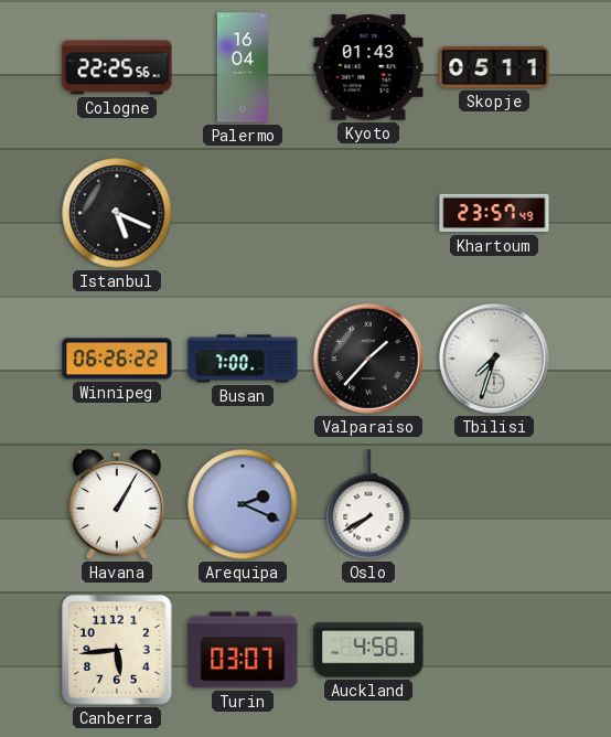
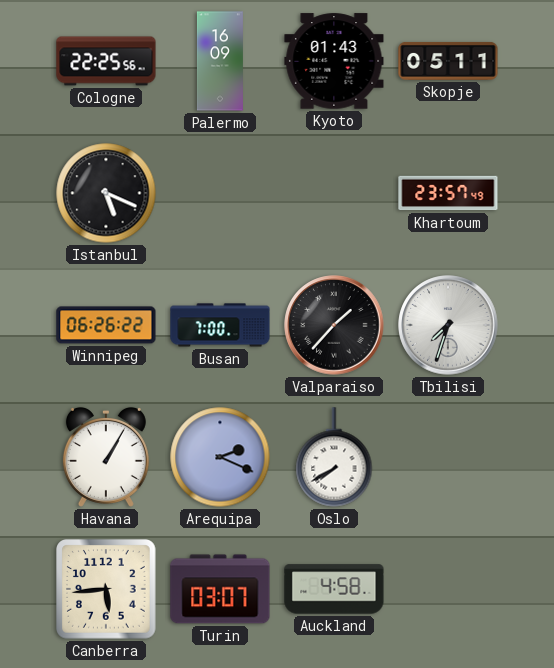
Palermo: 16:04 -> 16:09 (220, 61)
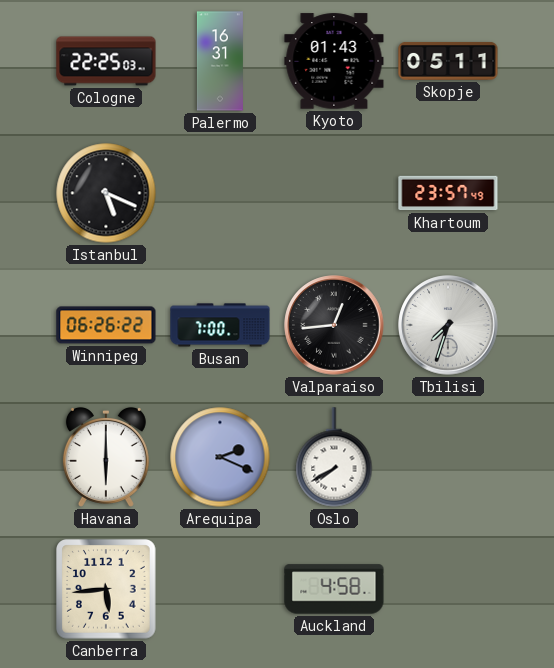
Cologne: 22:25:56 -> 22:25:03 (106, 61)
Palermo: 16:09 -> 16:31 (220, 61)
Valparaiso: 1:37 -> 12:44 (334, 325)
Havana: 1:05 -> 6:00 (106, 457)
Turin: 03:07 -> none (220, 589)
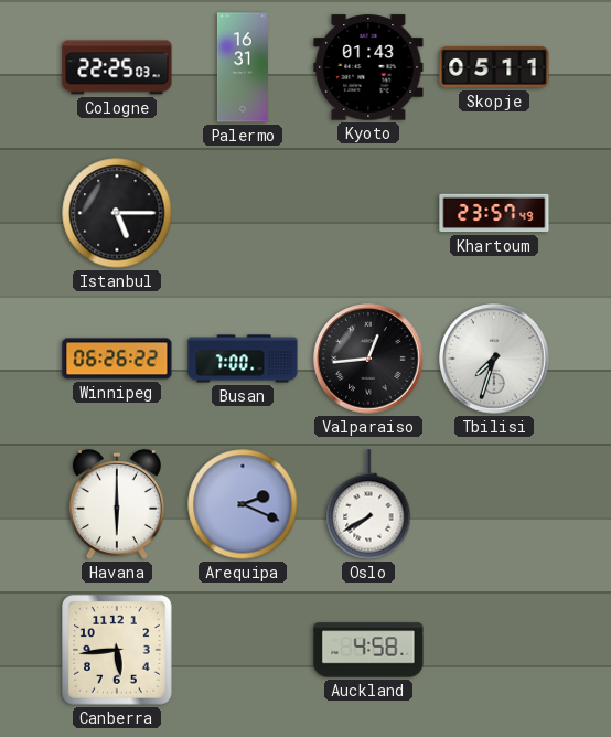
Istanbul: 5:19 -> 5:15 (117, 213)
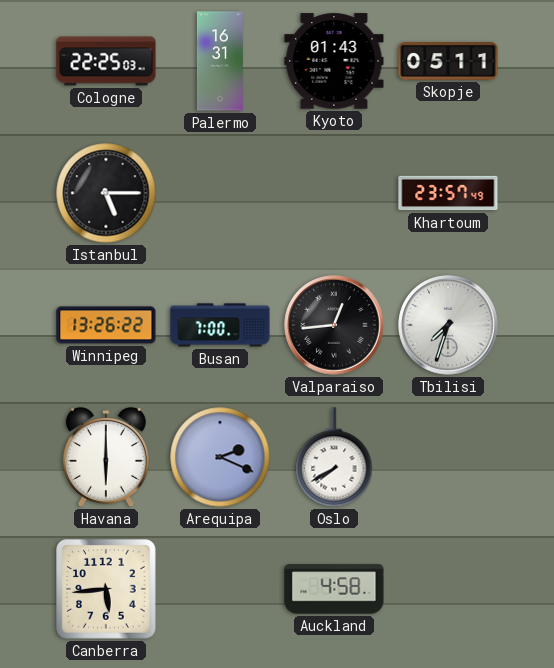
Winnipeg: 06:26 -> 13:26 (106, 325)
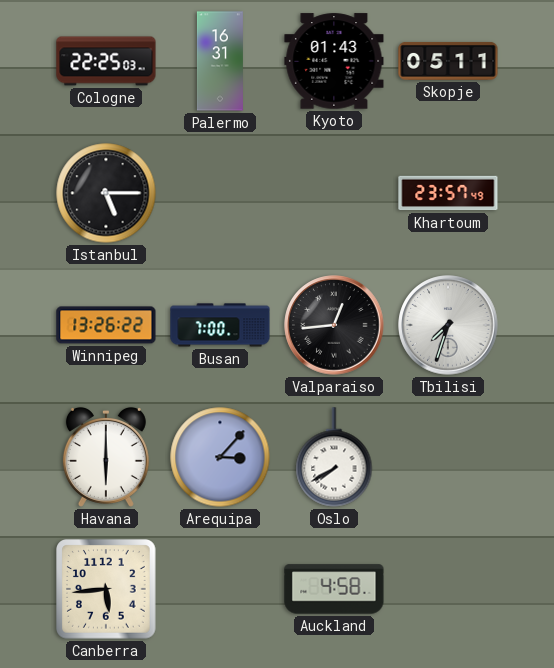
Arequipa: 2:19 -> 3:07 (220, 457)
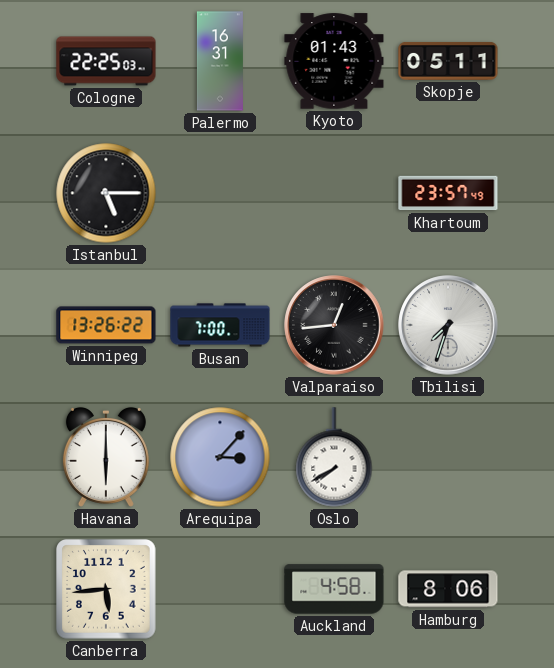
Hamburg: none -> 8:06 (448, 589)
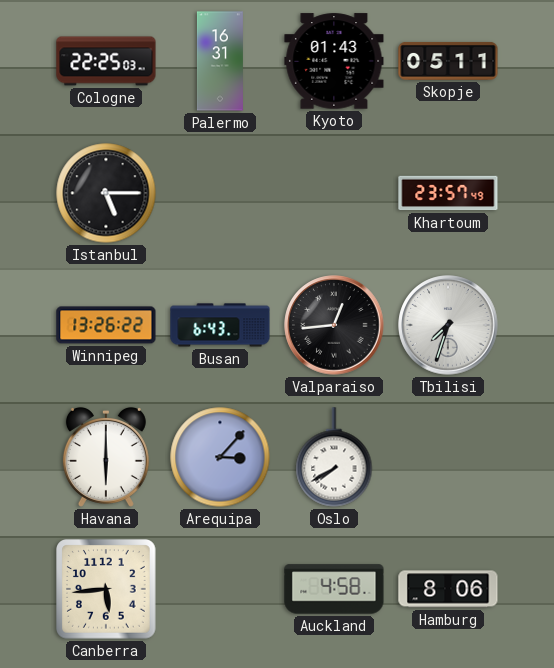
Busan: 7:00 -> 6:43 (220, 325)
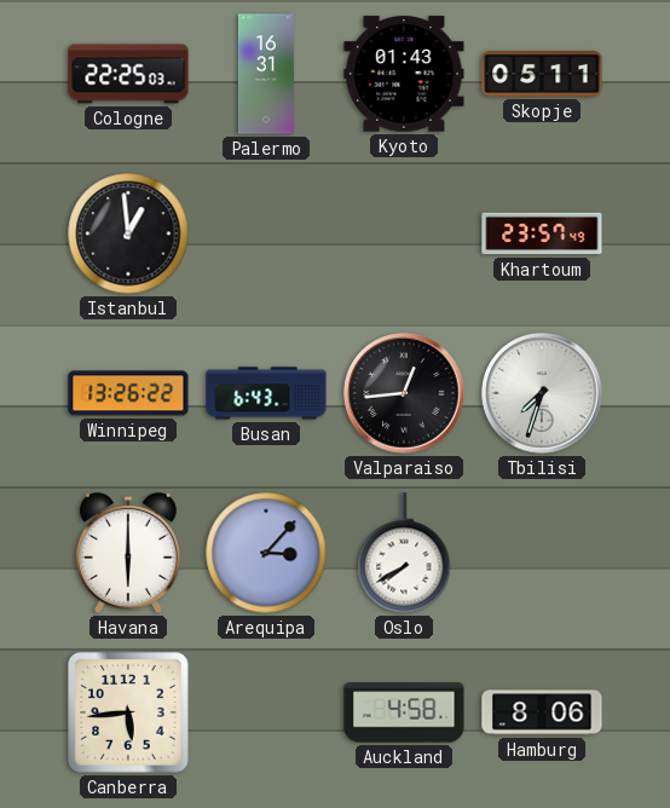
Istanbul: 5:15 -> 12:59 (128, 233)
